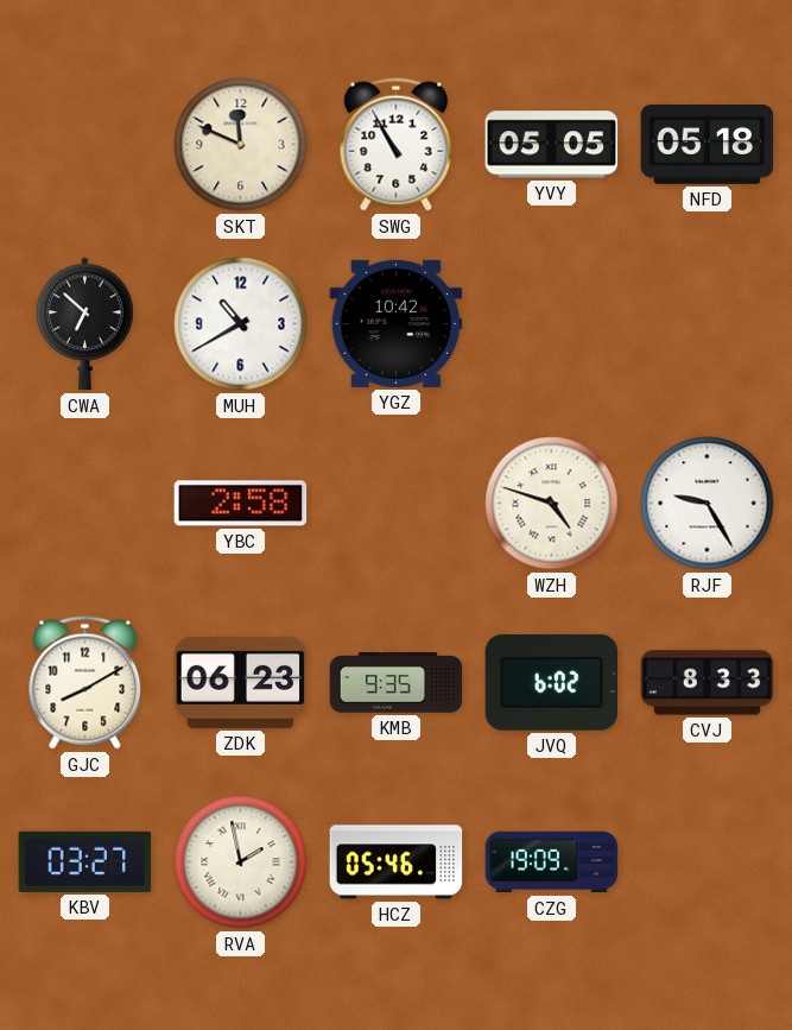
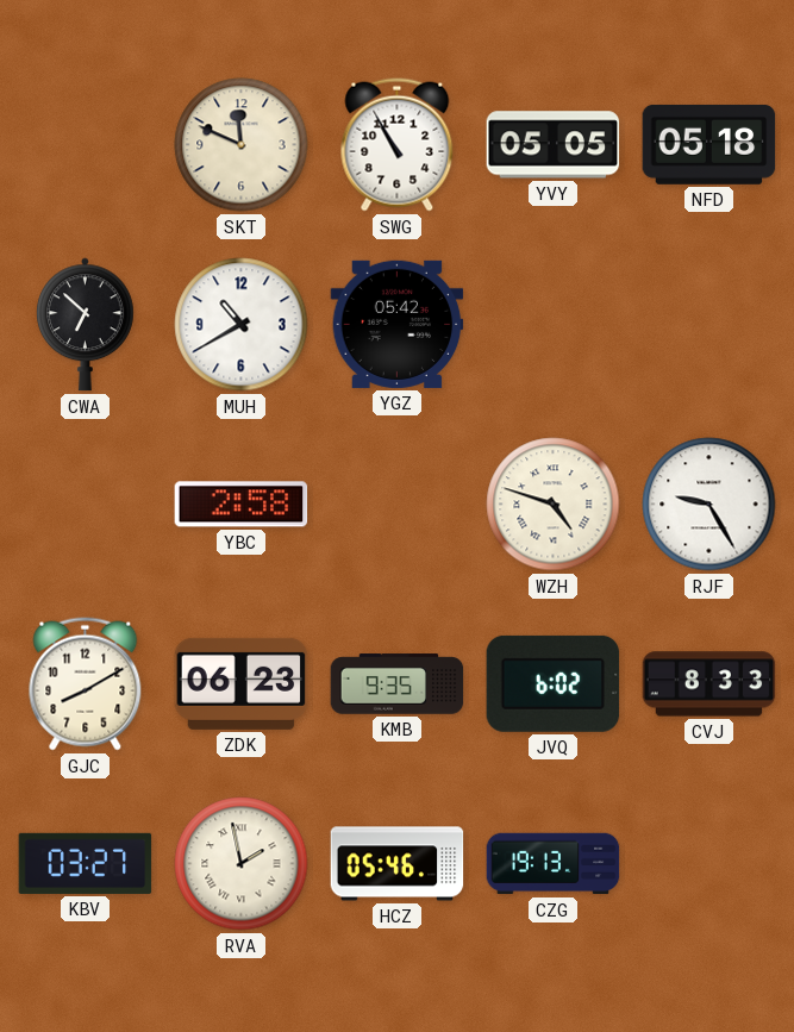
YGZ: 10:42 -> 05:42 (398, 324)
CZG: 19:09 -> 19:13 (554, 864)
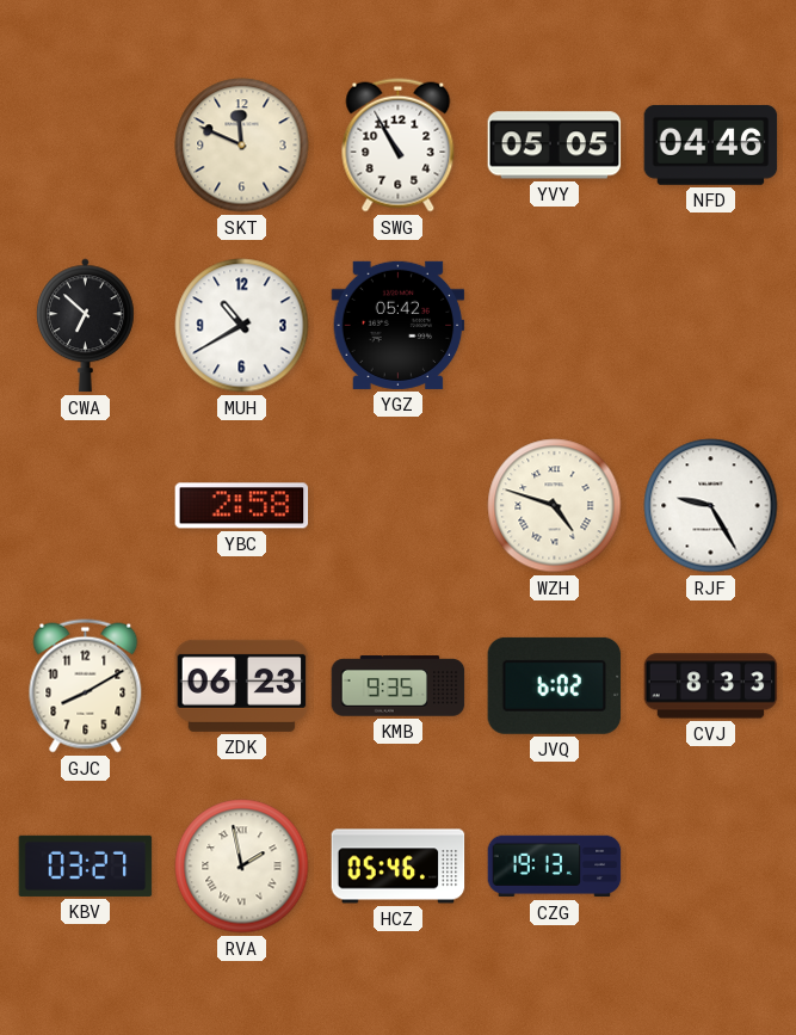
NFD: 05:18 -> 04:46 (711, 144)
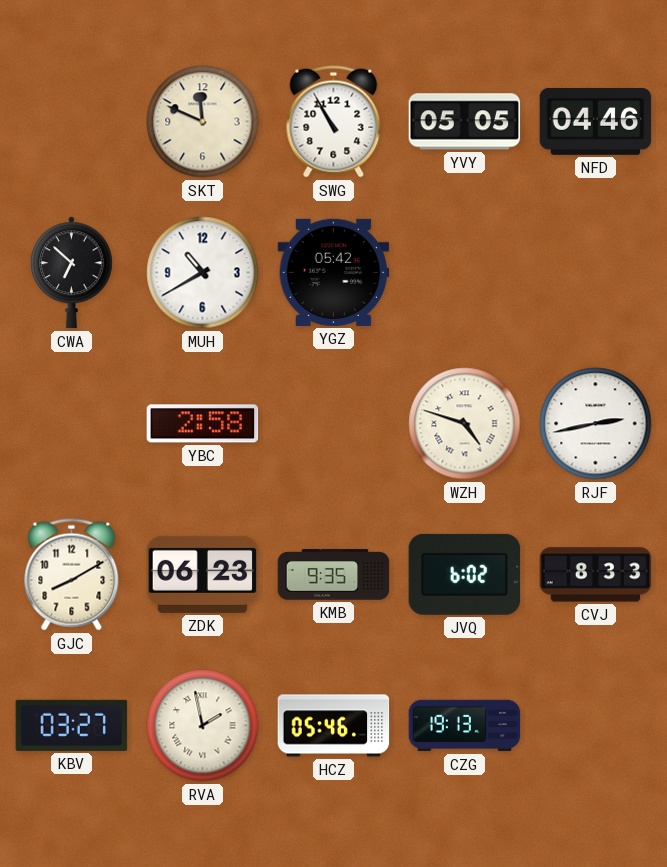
RJF: 9:25 -> 2:43 (596, 424)
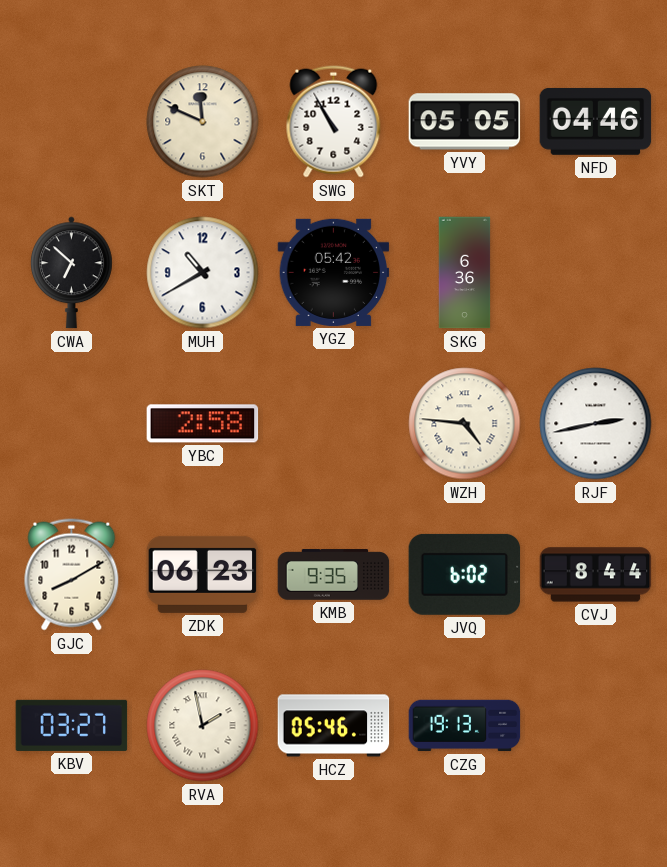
SKG: none -> 6:36 (465, 273)
WZH: 4:48 -> 4:46 (465, 424)
CVJ: 8:33 -> 8:44 (596, 575)
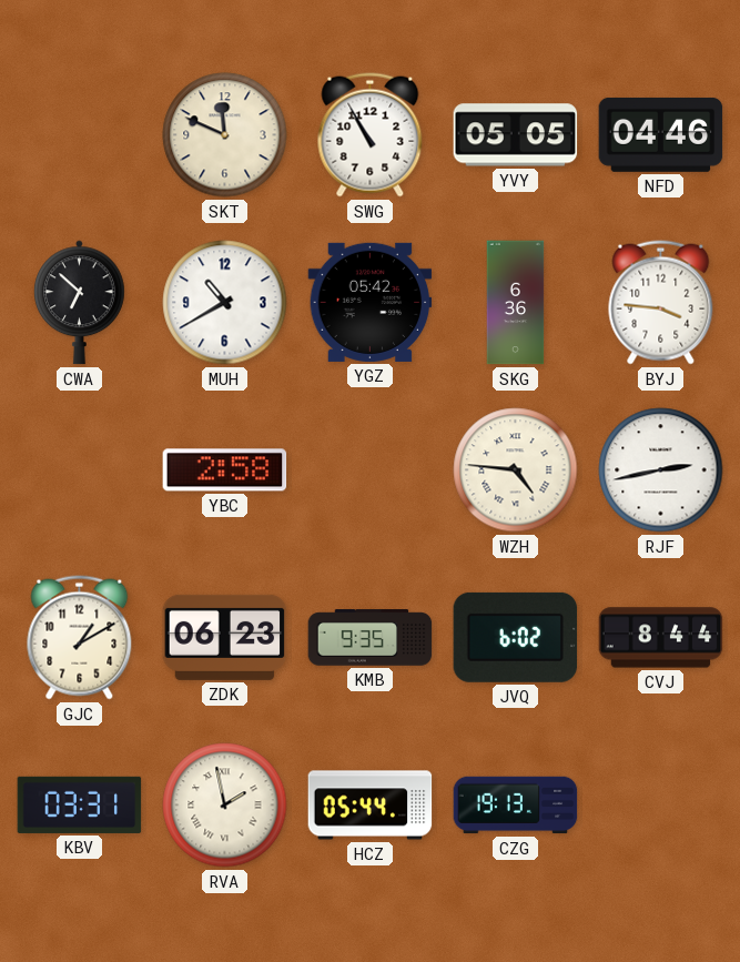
BYJ: none -> 3:46 (661, 303)
GJC: 8:10 -> 1:10 (80, 638)
KBV: 03:27 -> 03:31 (80, 804)
HCZ: 05:46 -> 05:44 (371, 806)
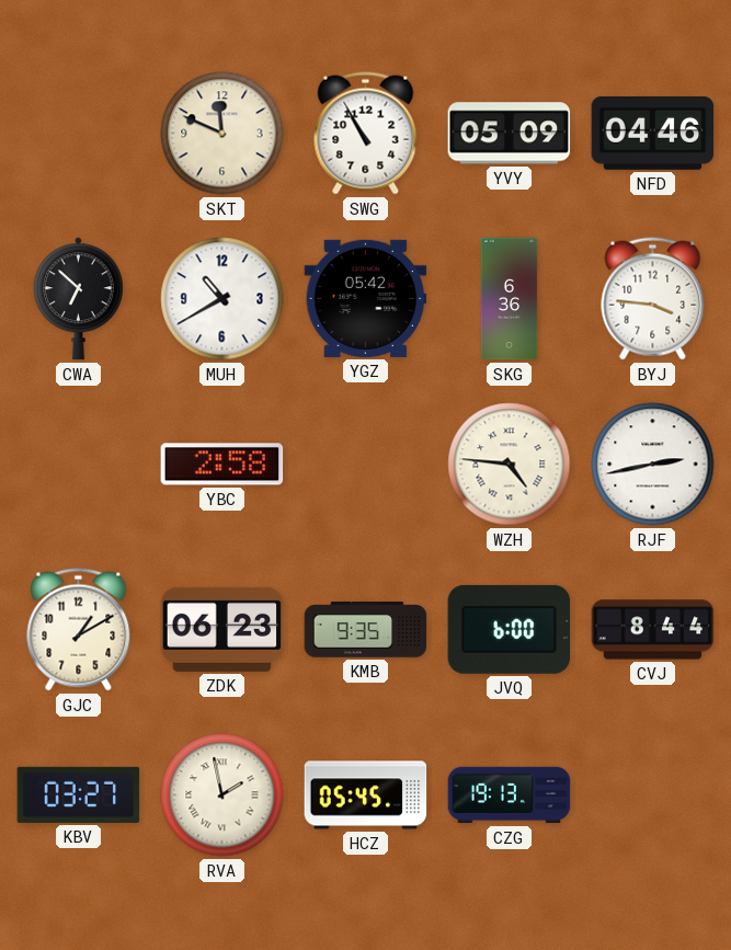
YVY: 05:05 -> 05:09 (510, 134)
JVQ: 6:02 -> 6:00 (510, 629)
KBV: 03:31 -> 03:27 (79, 794)
HCZ: 05:44 -> 05:45 (366, 796)
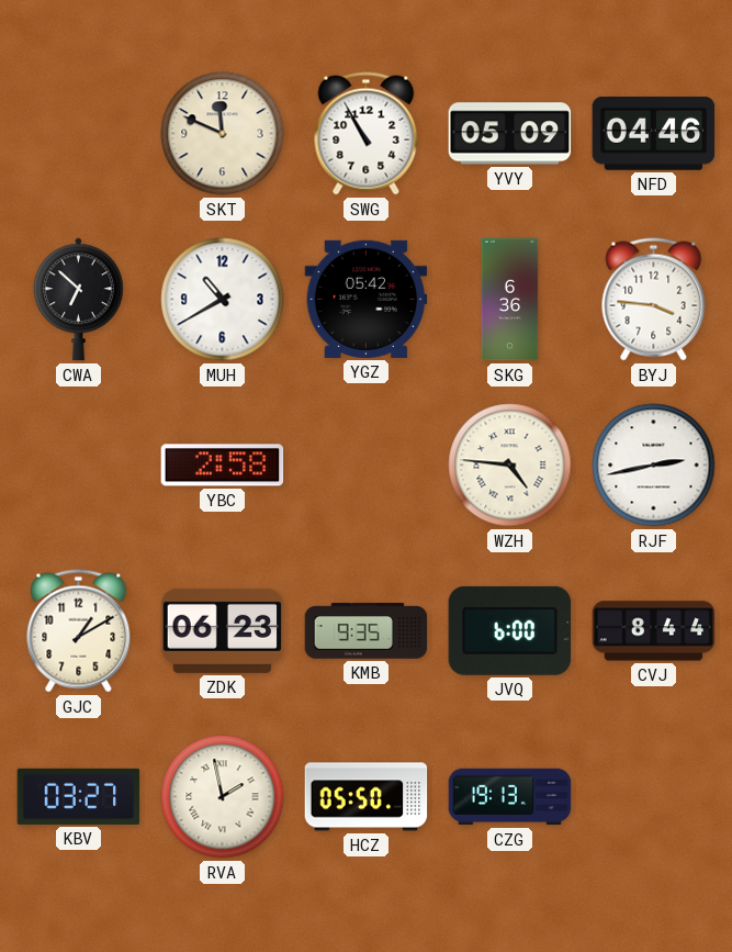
HCZ: 05:45 -> 05:50 (367, 797)
